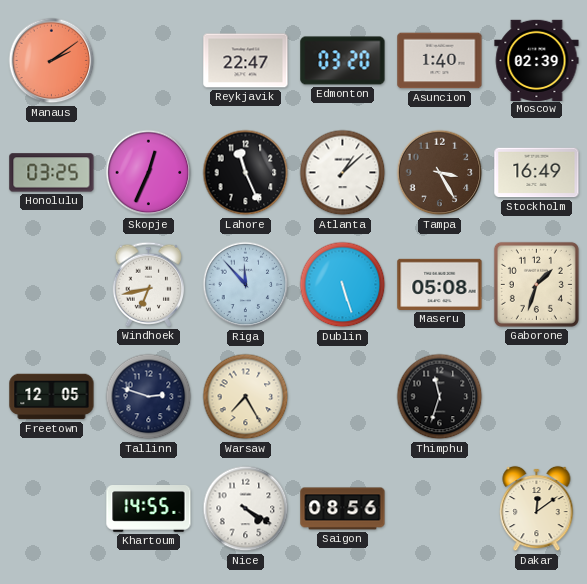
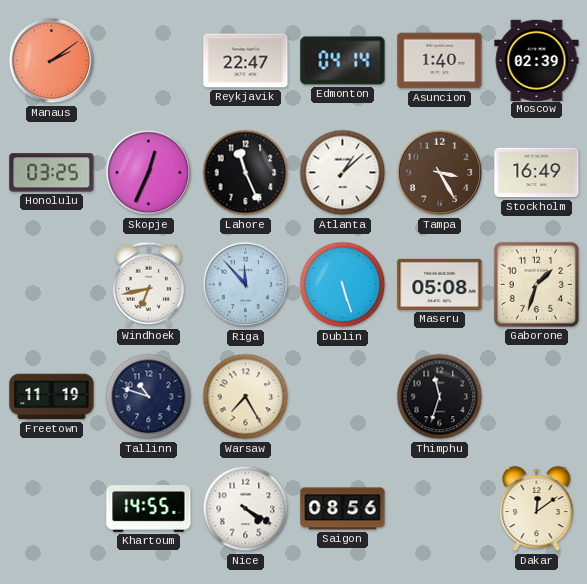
Edmonton: 03:20 -> 04:14 (343, 61)
Freetown: 12:05 -> 11:19 (52, 397)
Tallinn: 2:48 -> 10:48 (149, 397)
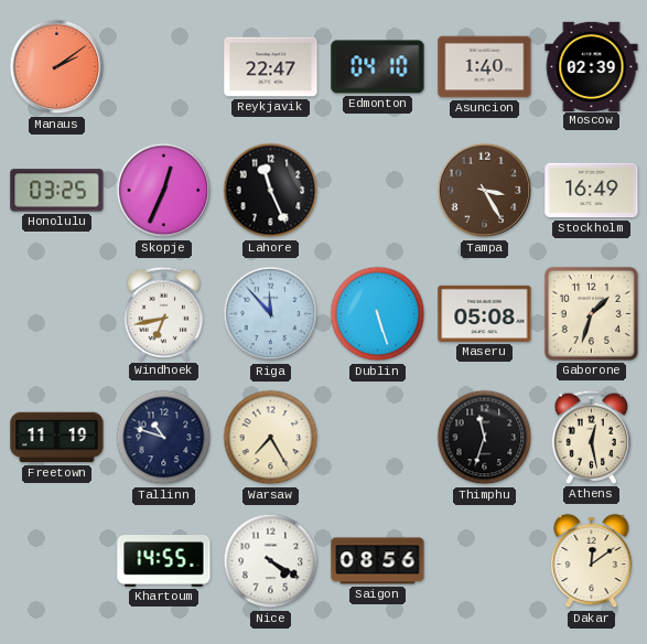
Edmonton: 04:14 -> 04:10 (378, 67)
Atlanta: 1:08 -> none (343, 173)
Athens: none -> 12:28 (592, 437)
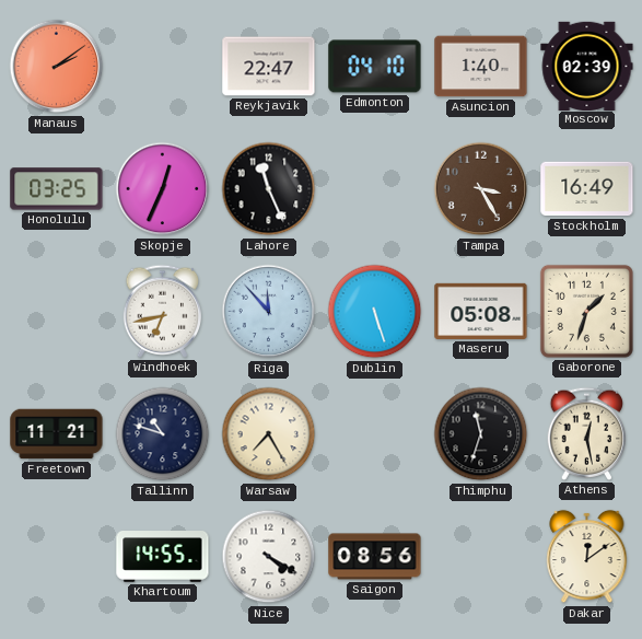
Freetown: 11:19 -> 11:21 (57, 434)
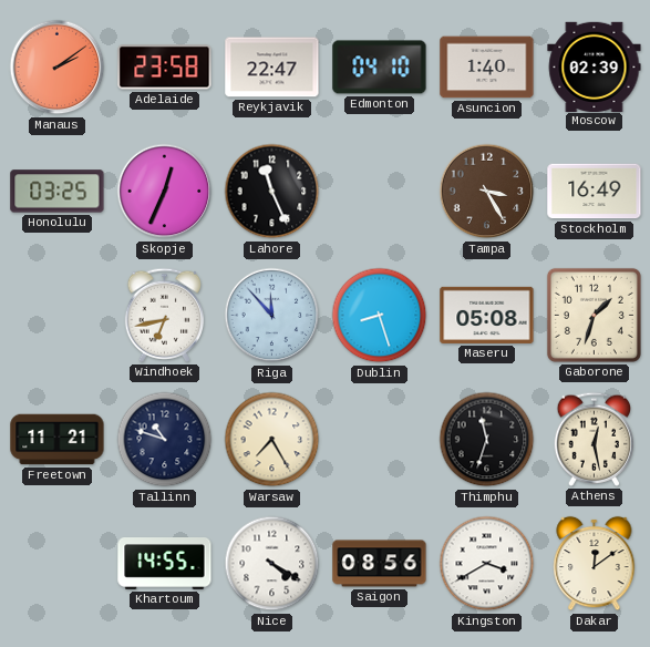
Adelaide: none -> 23:58 (165, 68)
Dublin: 5:27 -> 8:27 (380, 316)
Kingston: none -> 3:40 (487, 564)
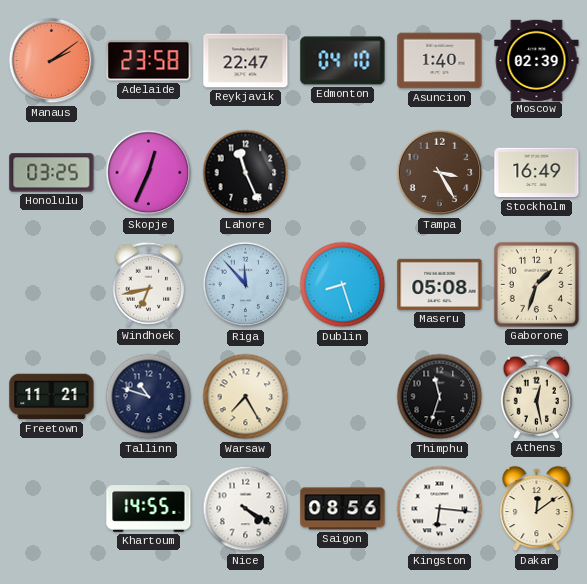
Kingston: 3:40 -> 6:16 (440, 509)
